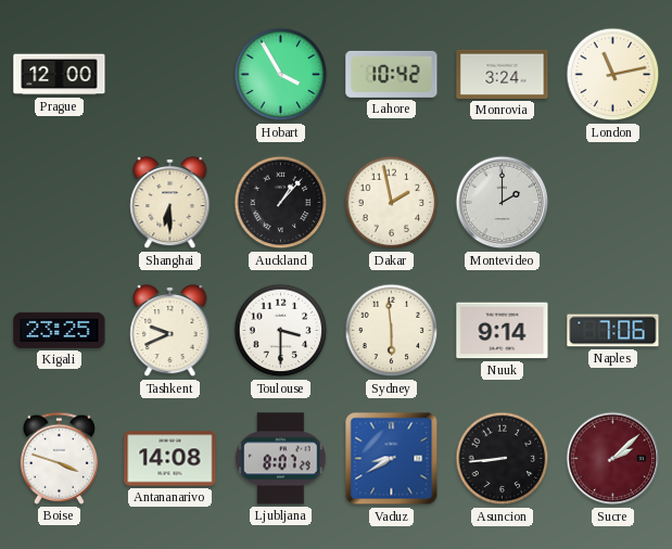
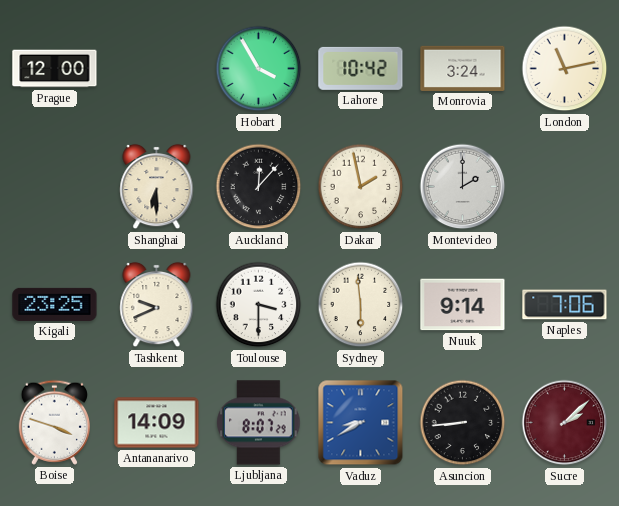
Auckland: 1:07 -> 12:07 (259, 187)
Antananarivo: 14:08 -> 14:09 (157, 423)
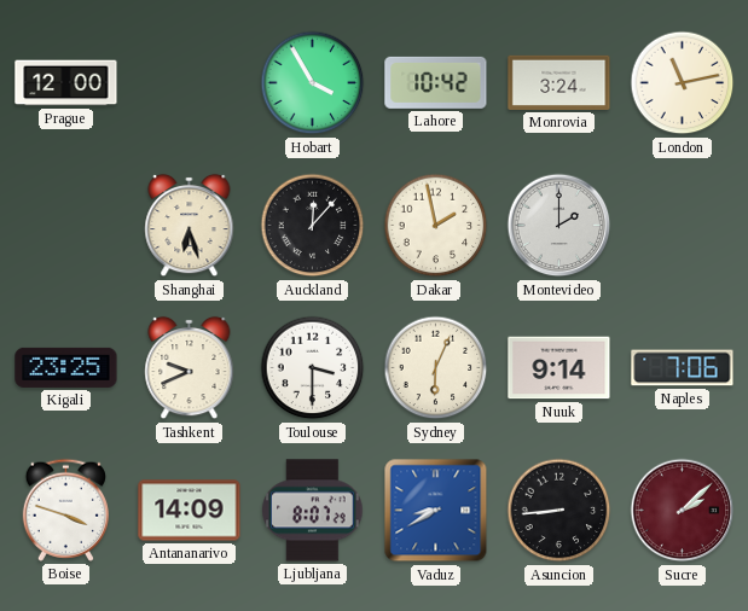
Shanghai: 6:30 -> 6:27 (190, 226)
Sydney: 5:59 -> 6:04 (436, 368)
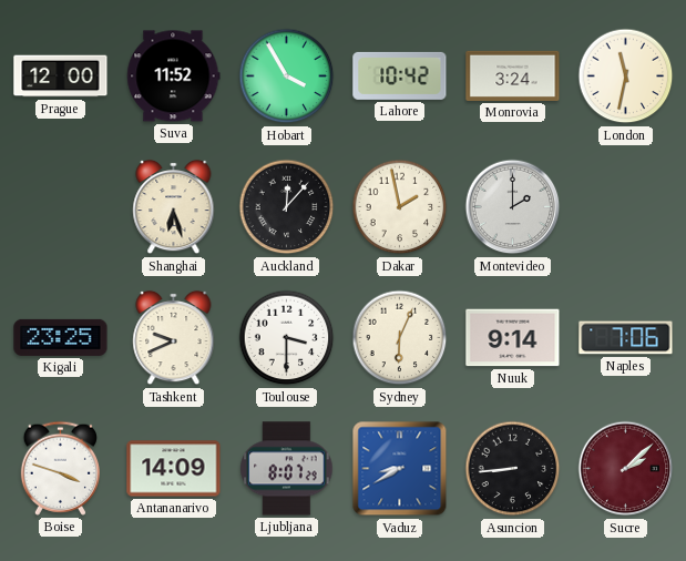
Suva: none -> 11:52 (174, 76)
London: 11:13 -> 11:32 (626, 76)
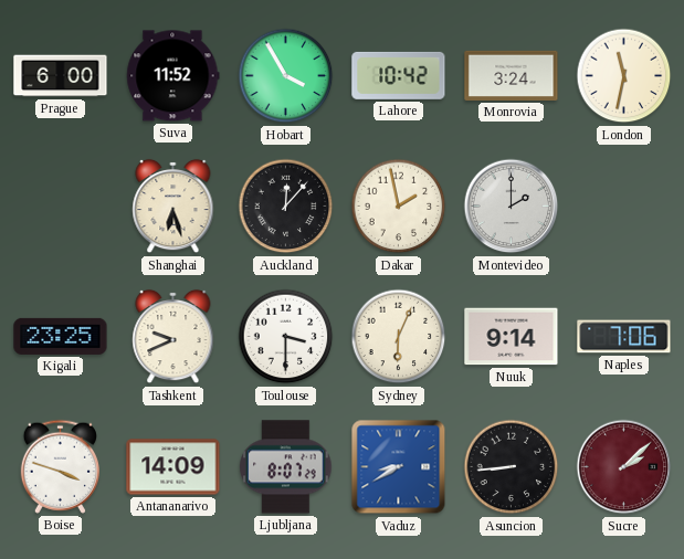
Prague: 12:00 -> 6:00 (61, 76)
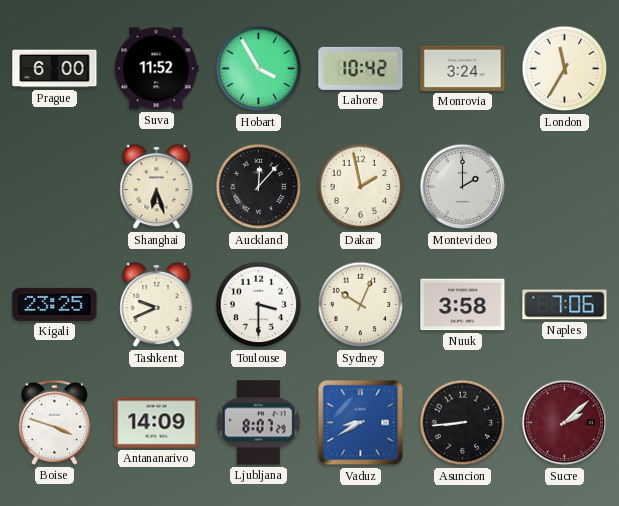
London: 11:32 -> 11:35 (565, 69)
Sydney: 6:04 -> 10:04 (361, 305)
Nuuk: 9:14 -> 3:58 (463, 305)
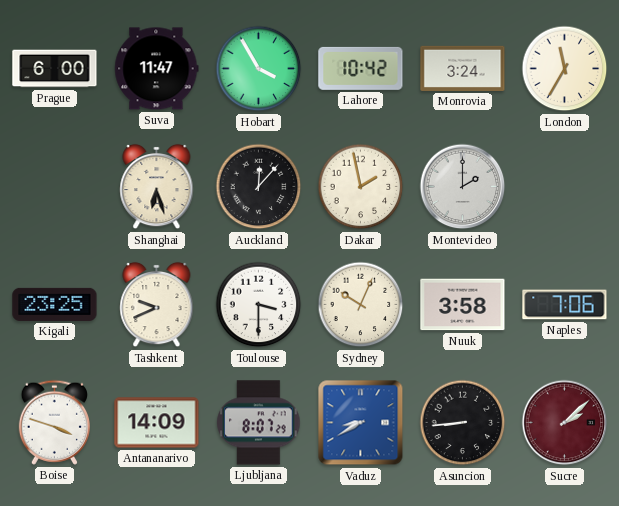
Suva: 11:52 -> 11:47 (157, 69)
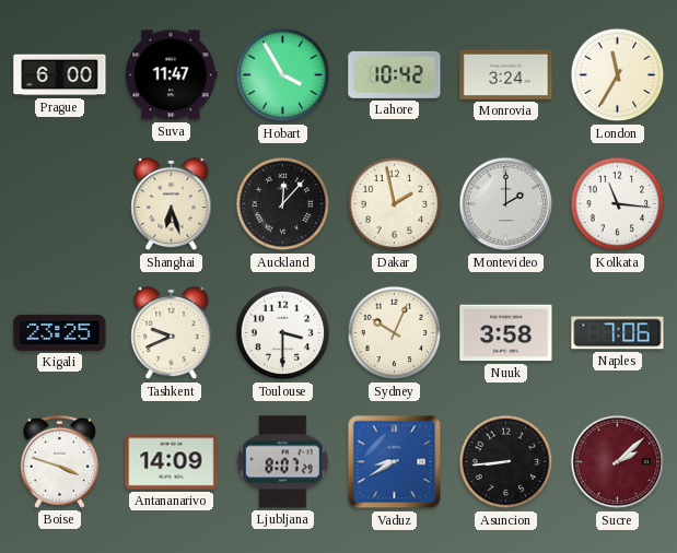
Kolkata: none -> 11:16 (618, 204)
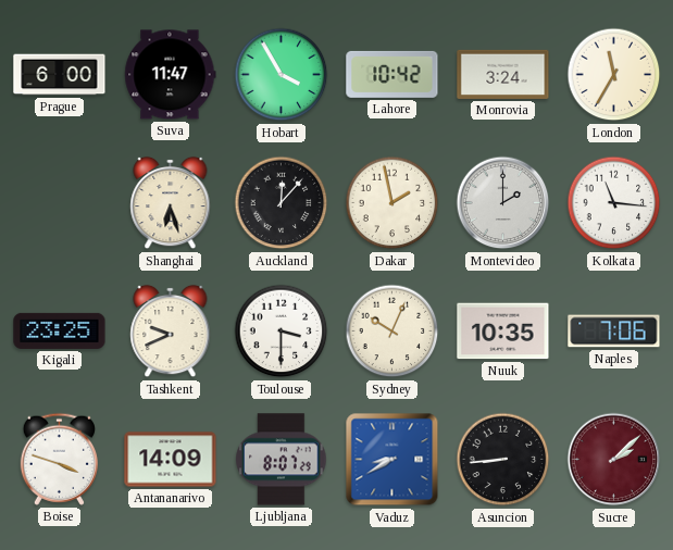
Nuuk: 3:58 -> 10:35 (503, 332)
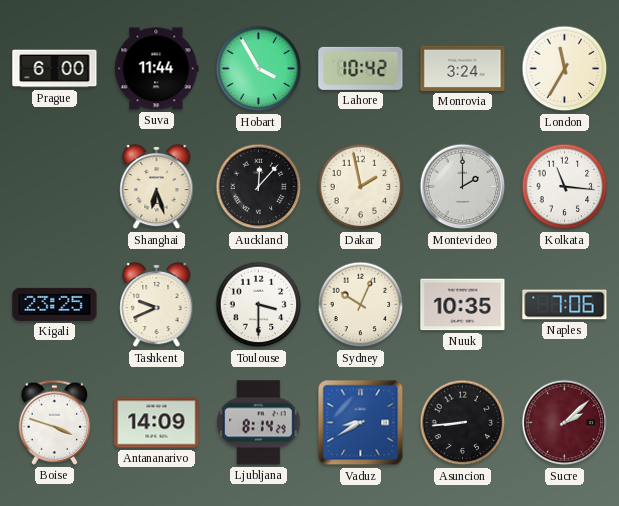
Suva: 11:47 -> 11:44 (157, 69)
Ljubljana: 8:07 -> 8:14 (259, 423)
